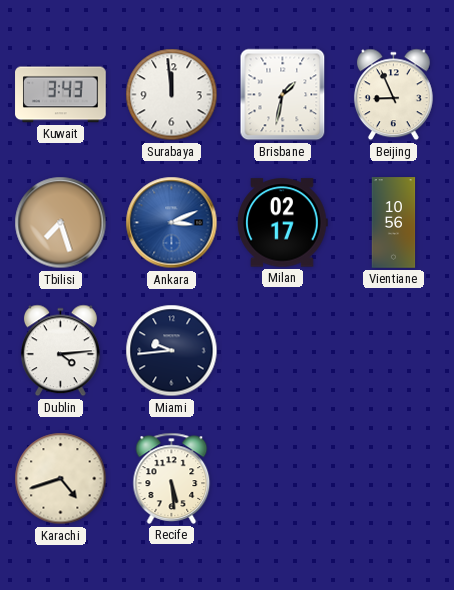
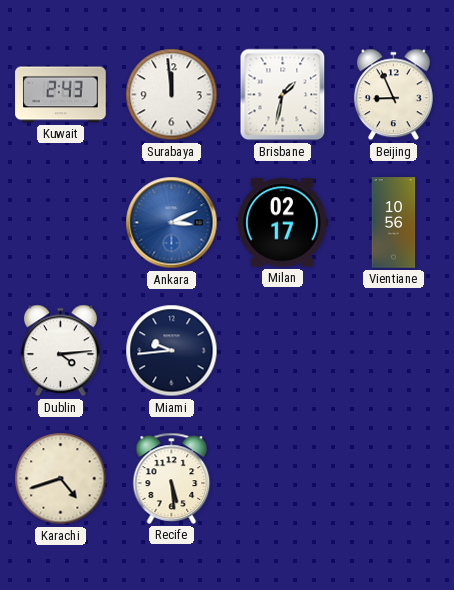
Kuwait: 3:43 -> 2:43 (61, 95)
Tbilisi: 7:27 -> none (61, 223)
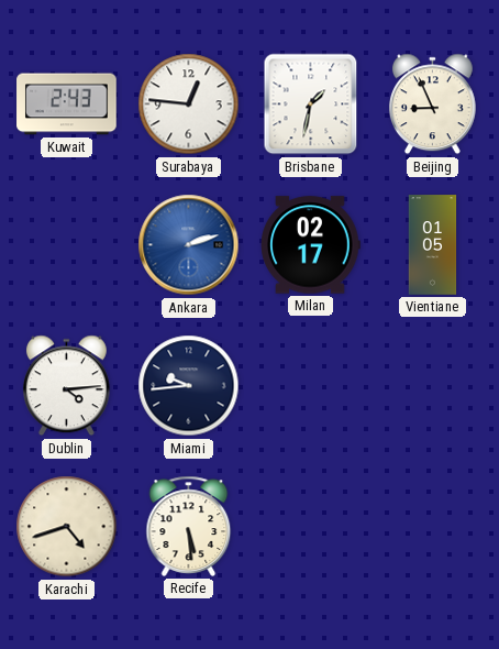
Surabaya: 11:59 -> 12:46 (189, 105)
Ankara: 3:11 -> 2:12 (189, 245)
Vientiane: 10:56 -> 01:05 (433, 245)
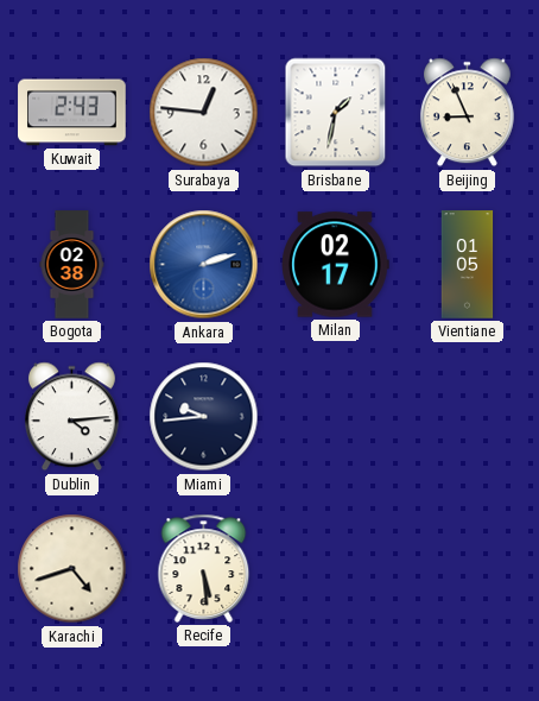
Bogota: none -> 02:38 (72, 265)
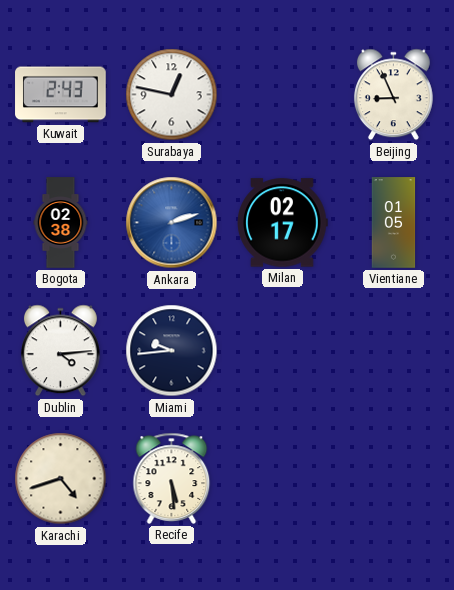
Surabaya: 12:46 -> 12:47 (172, 95)
Brisbane: 1:32 -> none (336, 113)
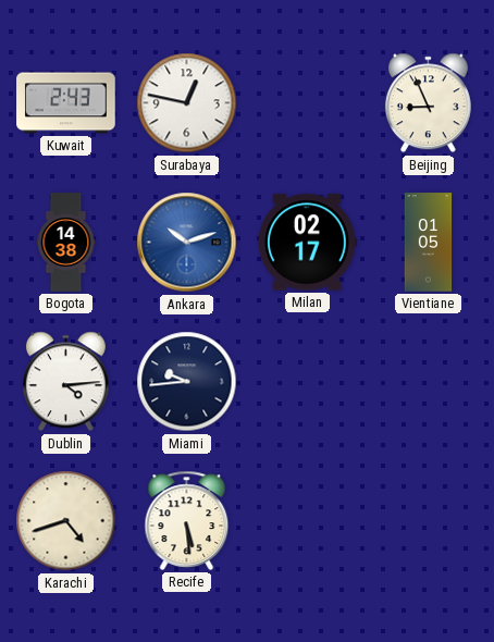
Bogota: 02:38 -> 14:38 (66, 243)
Ankara: 2:12 -> 10:12 (187, 243)
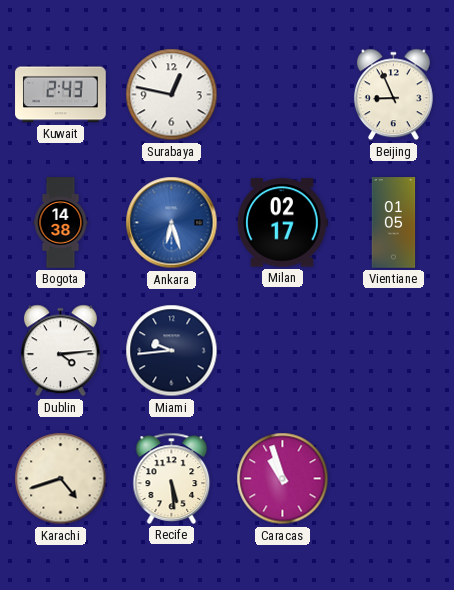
Ankara: 10:12 -> 6:27 (172, 223)
Caracas: none -> 10:57 (283, 479)
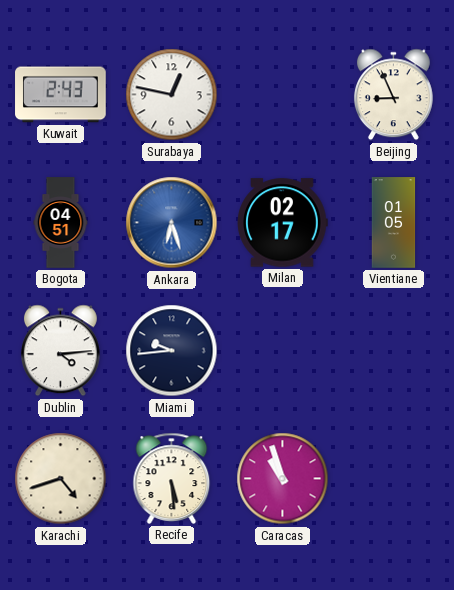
Bogota: 14:38 -> 04:51 (61, 223)
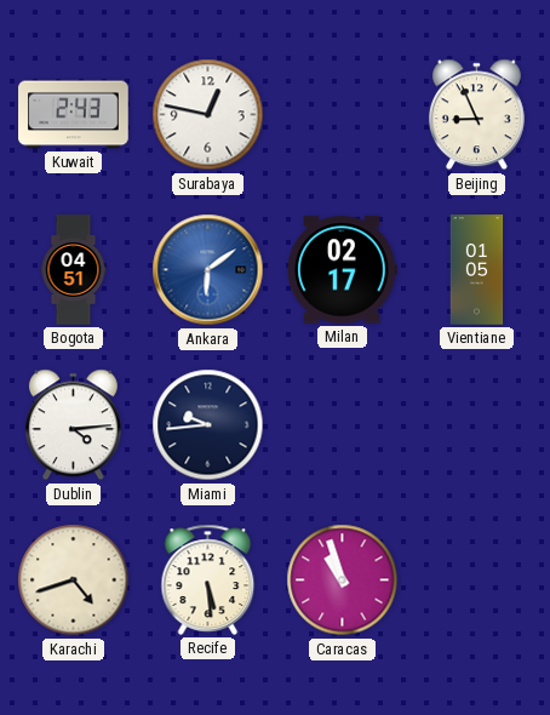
Ankara: 6:27 -> 6:09 (208, 270)
